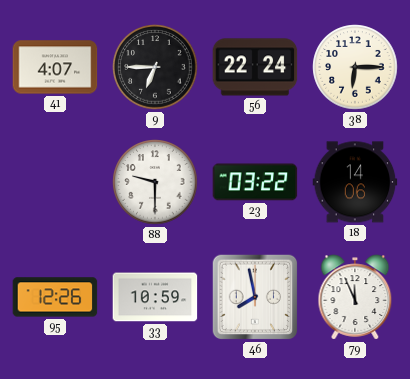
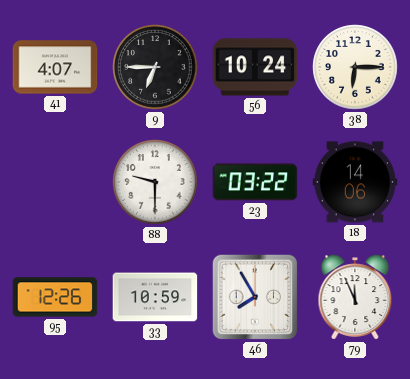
56: 22:24 -> 10:24 (255, 67)
46: 7:58 -> 7:55 (255, 297)
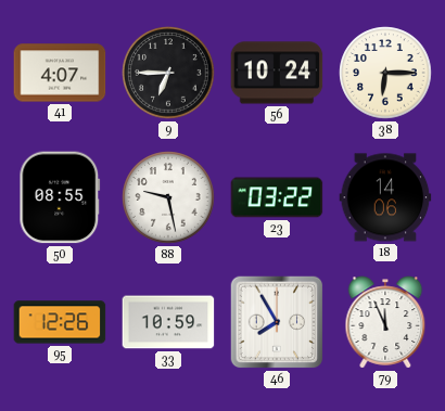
50: none -> 08:55 (60, 197)
88: 9:30 -> 9:28 (168, 197)
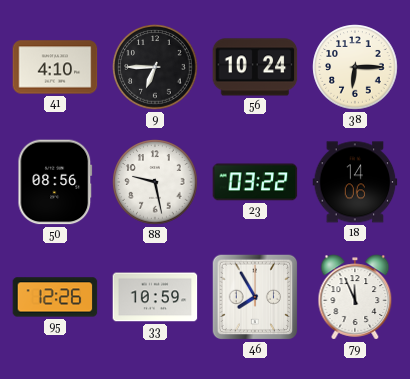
41: 4:07 -> 4:10 (55, 67)
50: 08:55 -> 08:56 (55, 182)
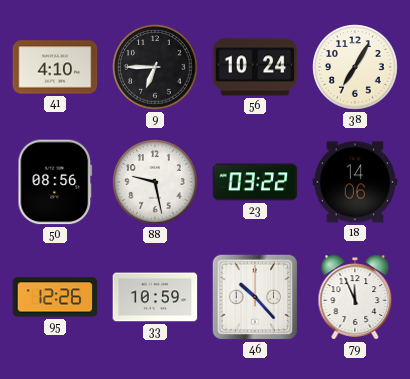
38: 6:15 -> 7:05 (355, 67)
46: 7:55 -> 10:23 (255, 297)
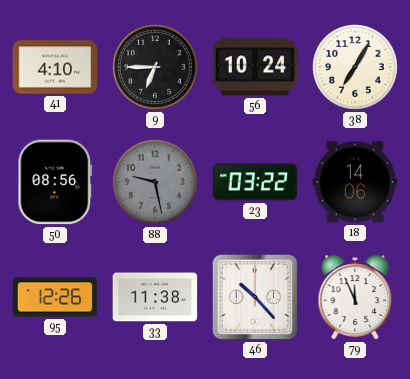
88 dial: white -> grey (155, 182)
33: 10:59 -> 11:38 (155, 297)
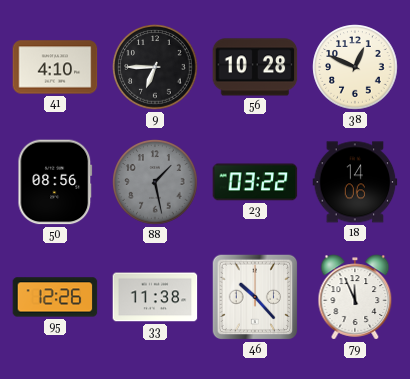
56: 10:24 -> 10:28 (255, 67)
38: 7:05 -> 12:49 (355, 67)
88: 9:28 -> 1:28 (155, 182)
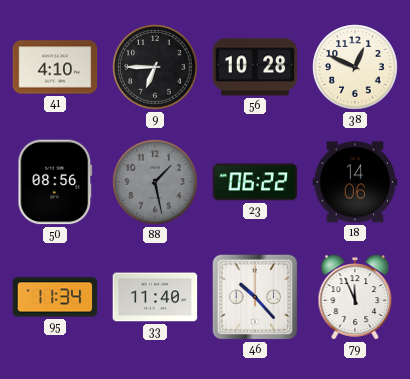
23: 03:22 -> 06:22 (255, 182)
95: 12:26 -> 11:34 (55, 297)
33: 11:38 -> 11:40 (155, 297)
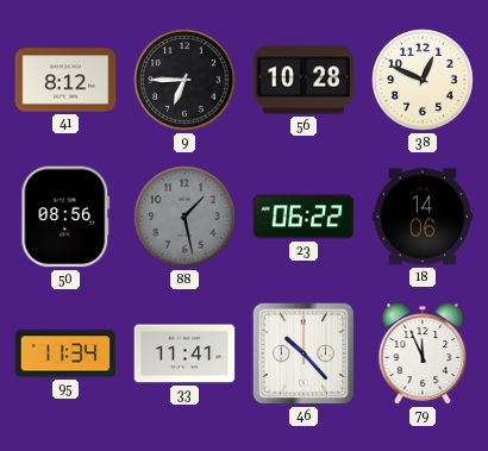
41: 4:10 -> 8:12 (65, 80)
33: 11:40 -> 11:41 (184, 353)
